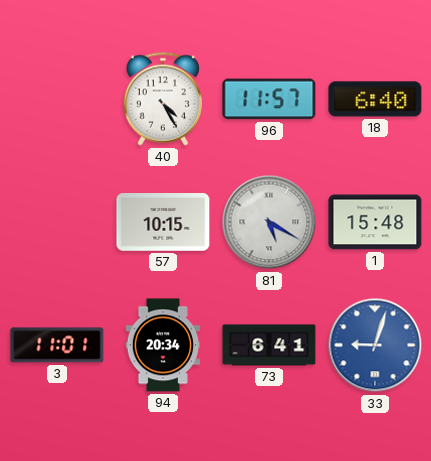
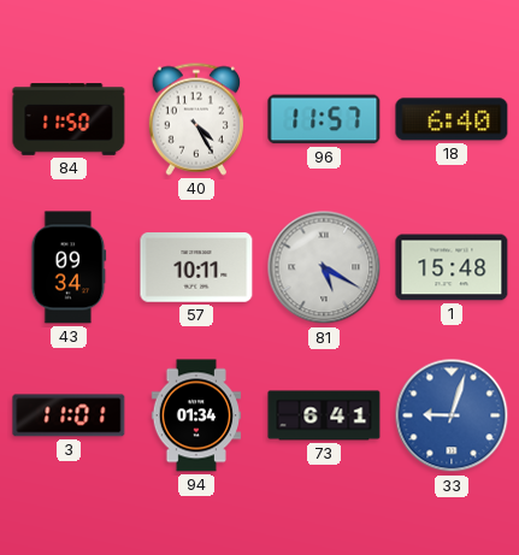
84: none -> 11:50 (69, 119)
43: none -> 09:34 (69, 267)
57: 10:15 -> 10:11 (196, 268)
94: 20:34 -> 01:34 (196, 415)
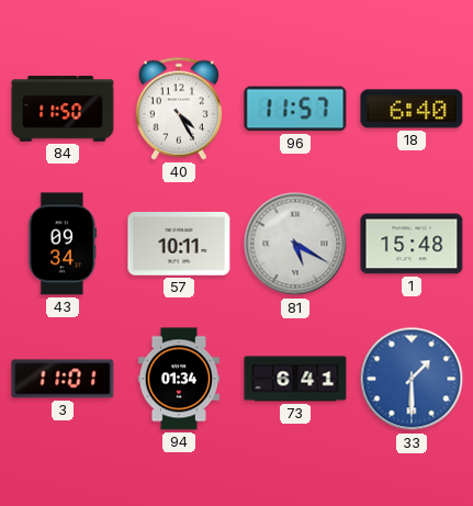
33: 9:03 -> 1:30 (412, 379)
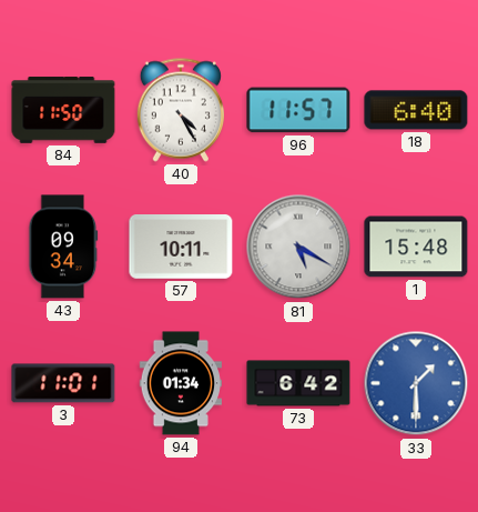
73: 6:41 -> 6:42 (298, 383)
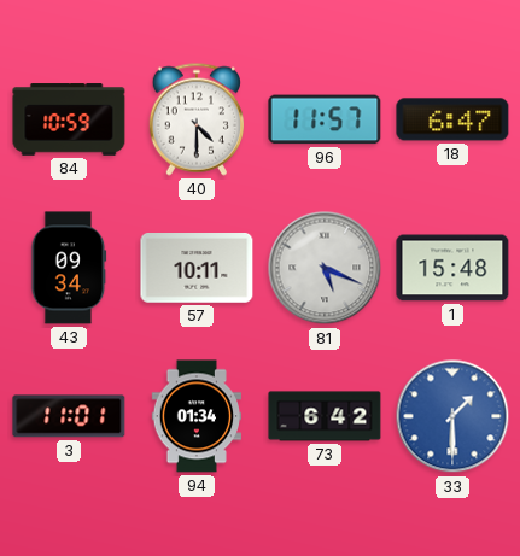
84: 11:50 -> 10:59 (69, 119)
40: 4:25 -> 4:30 (195, 119)
18: 6:40 -> 6:47 (452, 119)
81: 5:20 -> 5:19 (325, 268)
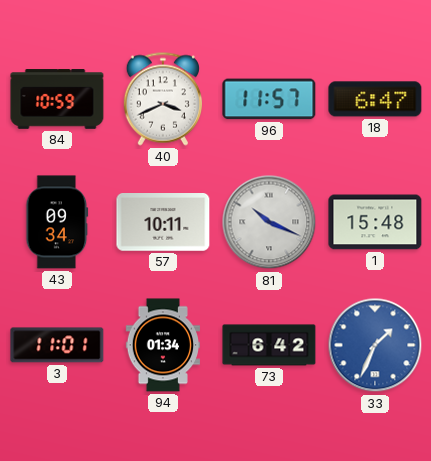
40: 4:30 -> 3:41 (162, 99)
81: 5:19 -> 10:19 (269, 222)
33: 1:30 -> 1:34 (375, 345)
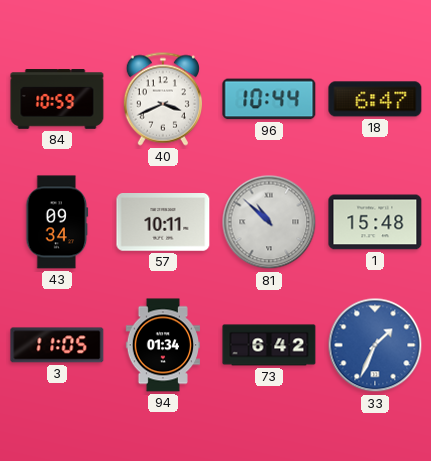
96: 11:57 -> 10:44 (269, 99)
81: 10:19 -> 10:52 (269, 222)
3: 11:01 -> 11:05 (57, 345)
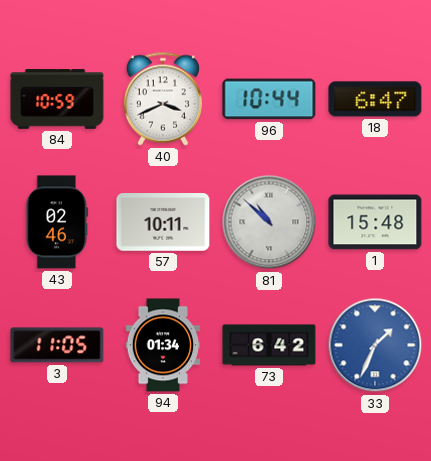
43: 09:34 -> 02:46 (57, 222)
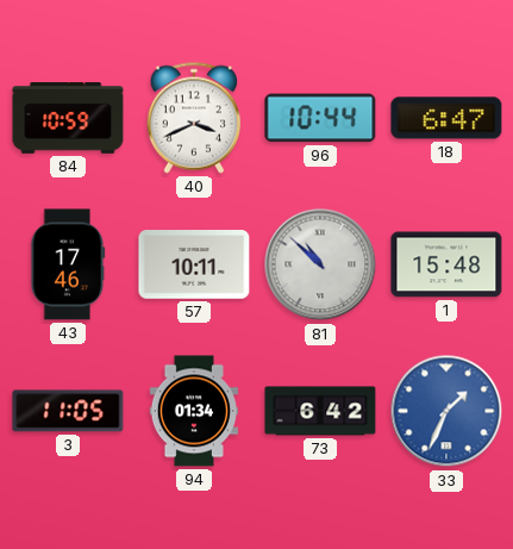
43: 02:46 -> 17:46 (68, 264)
